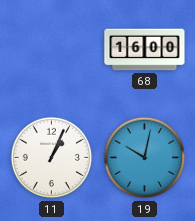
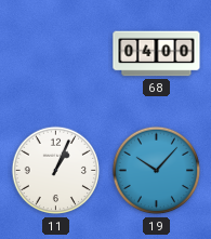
68: 16:00 -> 04:00 (157, 54)
19: 10:02 -> 10:07 (157, 171)
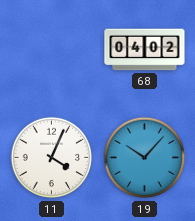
68: 04:00 -> 04:02 (145, 50)
11: 1:04 -> 4:04 (52, 158)
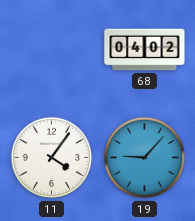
11: 4:04 -> 4:06 (52, 158)
19: 10:07 -> 9:07 (145, 158)
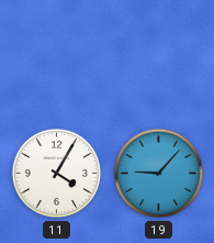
68: 04:02 -> none (145, 50)
11: 4:06 -> 4:05 (57, 174)
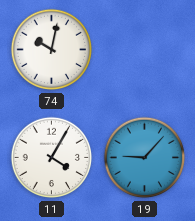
74: none -> 10:02 (52, 50)
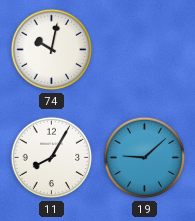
11: 4:05 -> 8:05 (52, 158)
19: 9:07 -> 9:08 (145, 158)
